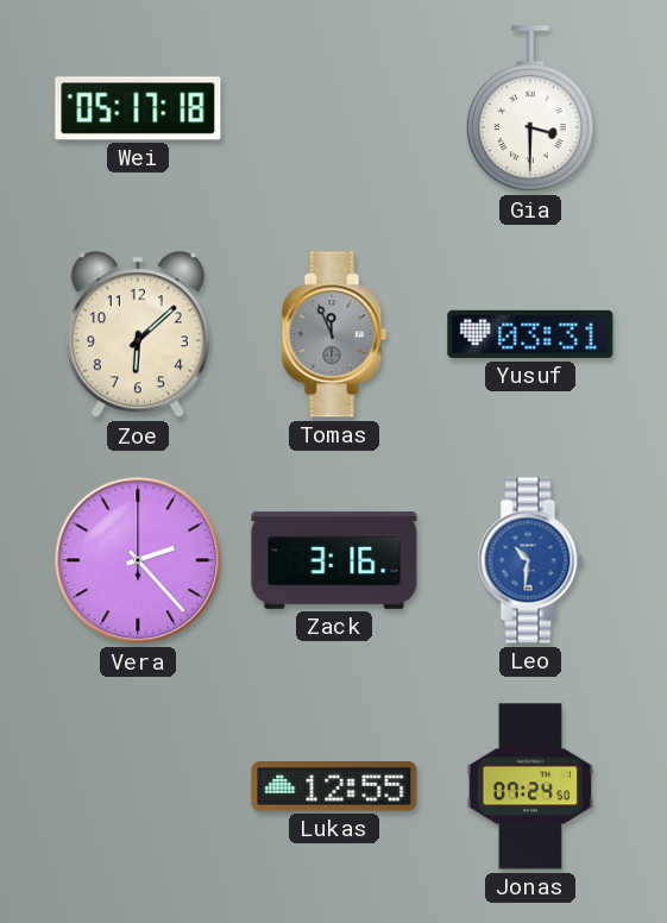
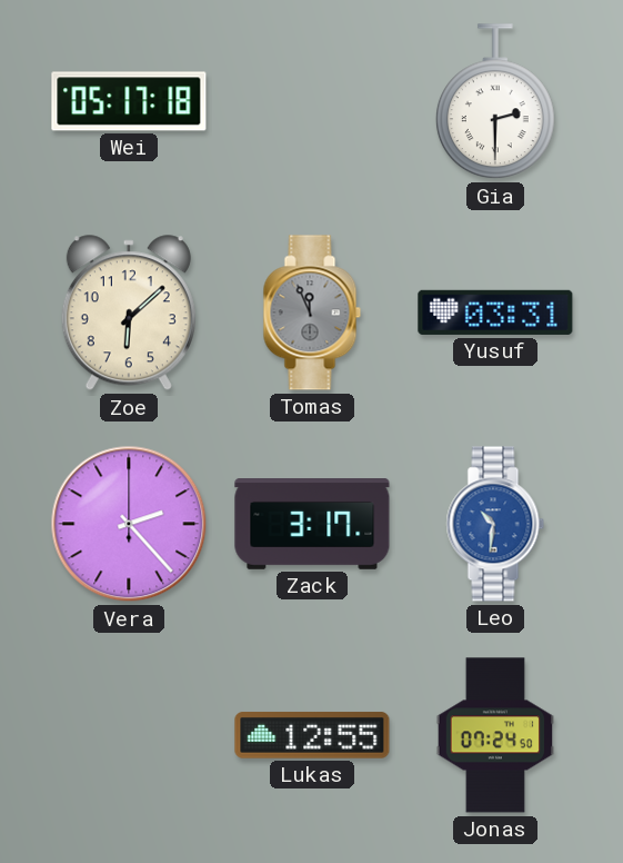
Gia: 3:30 -> 2:30 (495, 102)
Zack: 3:16 -> 3:17 (312, 525)
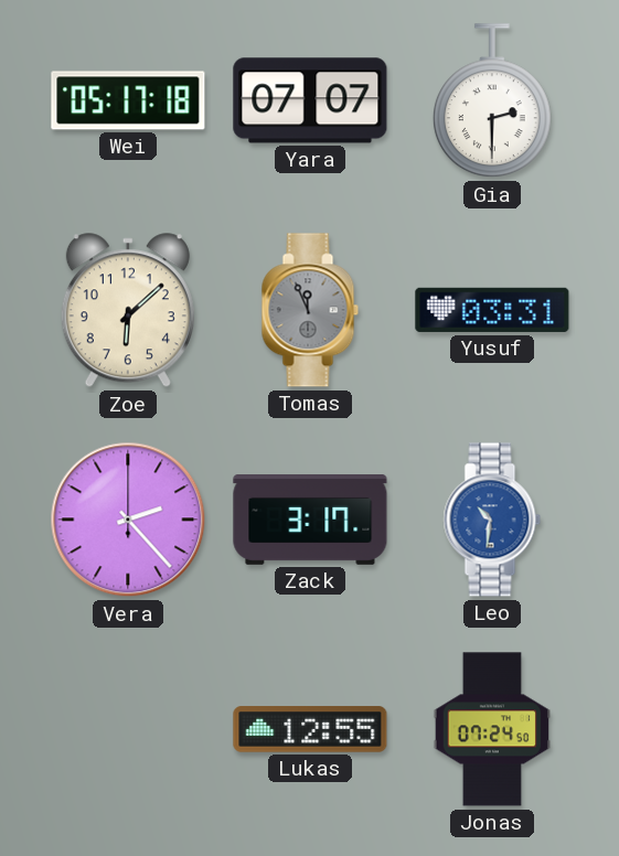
Yara: none -> 07:07 (310, 100)
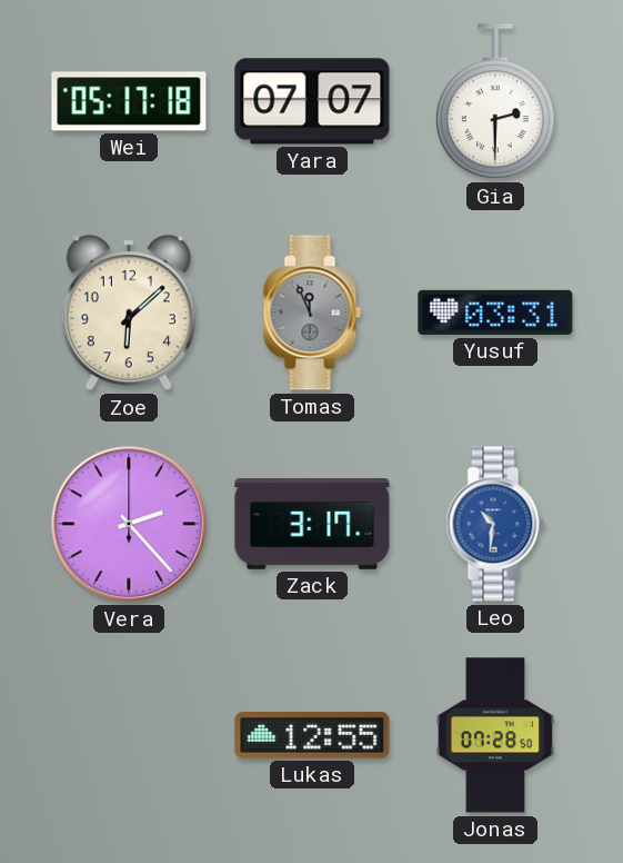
Jonas: 07:24 -> 07:28 (494, 735)
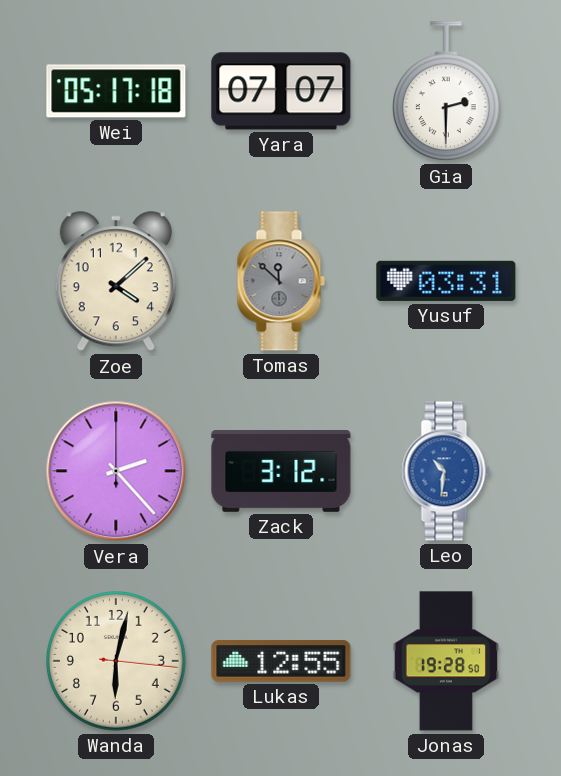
Zoe: 6:08 -> 4:08 (116, 282)
Tomas: 11:56 -> 11:52 (281, 281)
Zack: 3:17 -> 3:12 (281, 472)
Wanda: none -> 6:02 (117, 662)
Jonas: 07:28 -> 19:28 (445, 661)
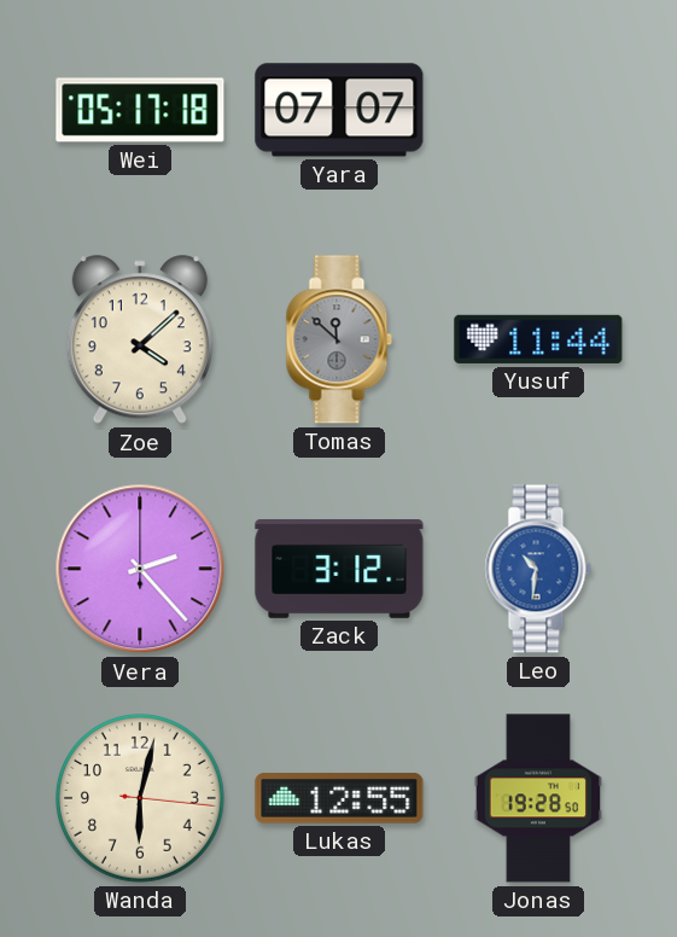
Gia: 2:30 -> none (446, 92)
Yusuf: 03:31 -> 11:44 (538, 339)
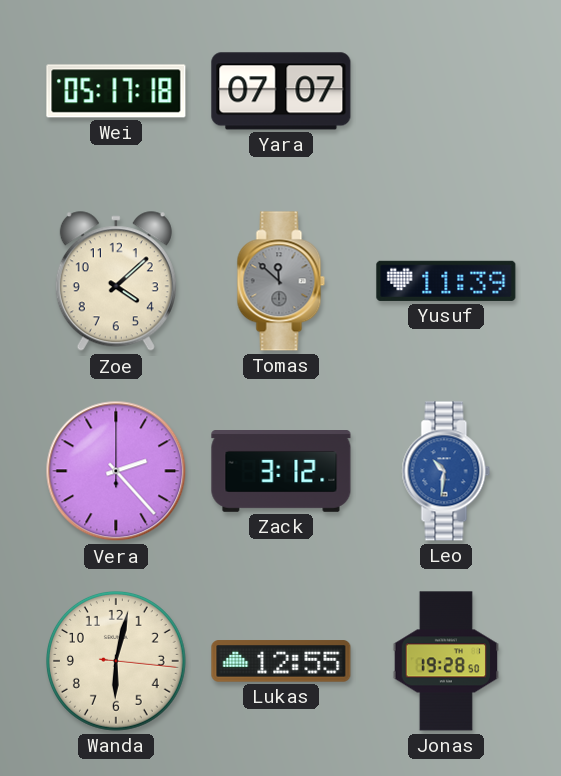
Yusuf: 11:44 -> 11:39 (446, 281)
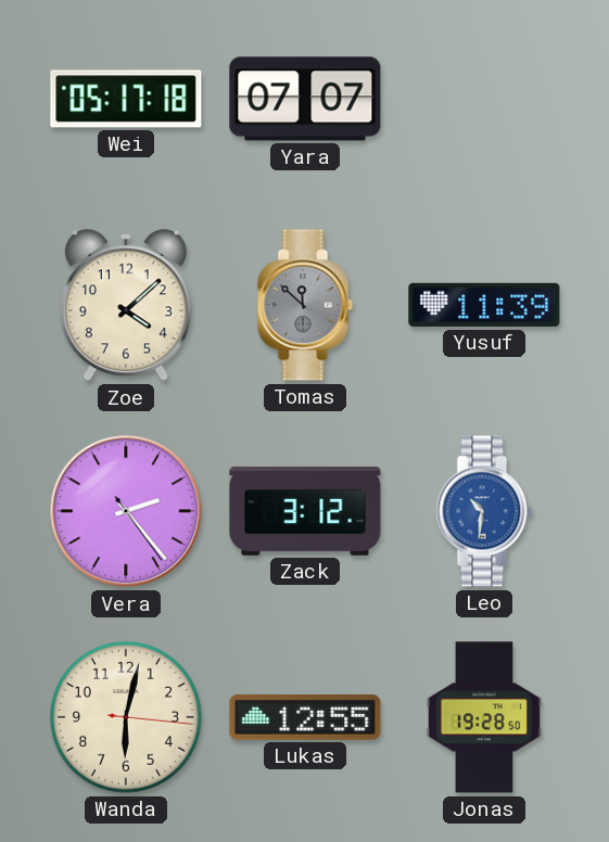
Vera: 2:23:00 -> 2:23:24 (126, 511)
